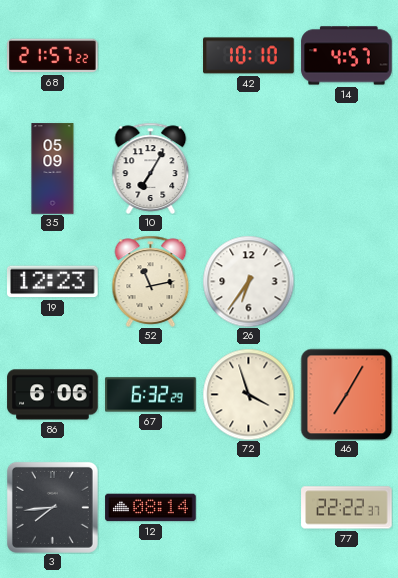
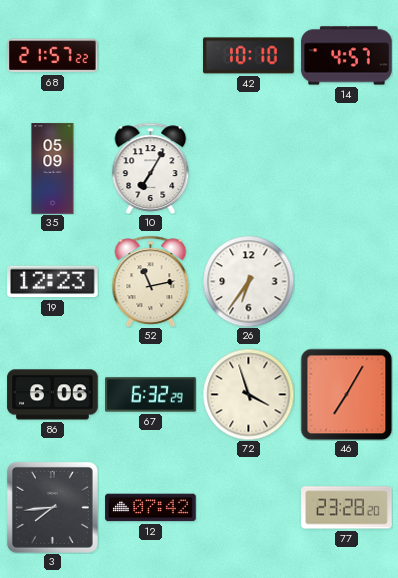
12: 08:14 -> 07:42 (151, 508)
77: 22:22 -> 23:28 (347, 508)
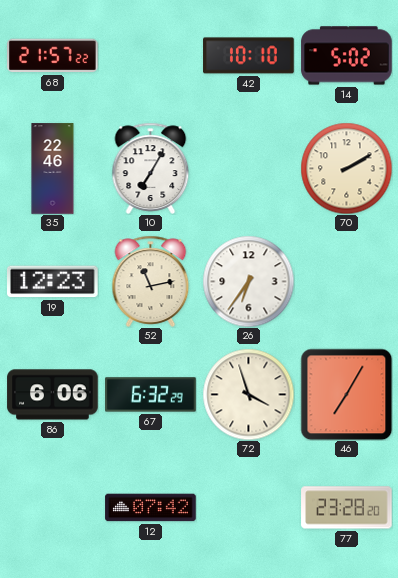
14: 4:57 -> 5:02 (347, 56)
35: 05:09 -> 22:46 (53, 169)
70: none -> 2:10 (346, 168)
3: 7:44 -> none (52, 507)
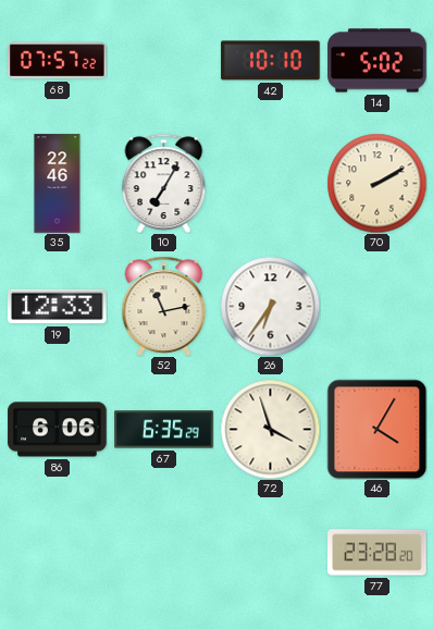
68: 21:57 -> 07:57 (58, 61)
19: 12:23 -> 12:33 (58, 307)
67: 6:32 -> 6:35 (164, 430)
46: 7:05 -> 4:05 (376, 429)
12: 07:42 -> none (151, 508)
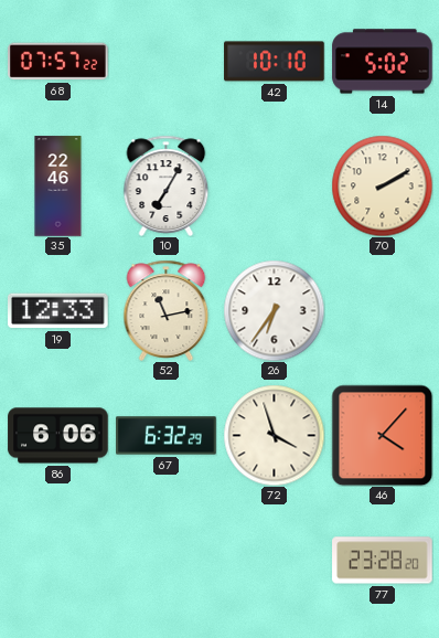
67: 6:35 -> 6:32 (167, 436)
46: 4:05 -> 4:07 (382, 435)
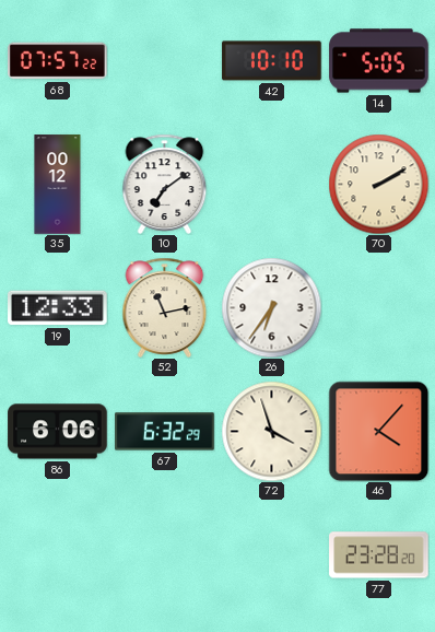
14: 5:02 -> 5:05 (379, 61)
35: 22:46 -> 00:12 (58, 185)
10: 7:05 -> 7:09 (165, 184)
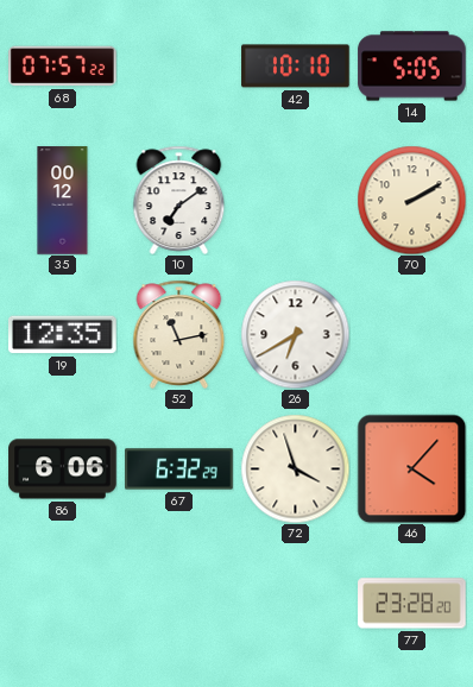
19: 12:33 -> 12:35 (63, 335)
26: 6:36 -> 6:40 (295, 334)
